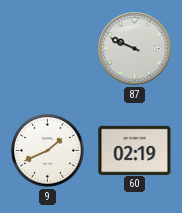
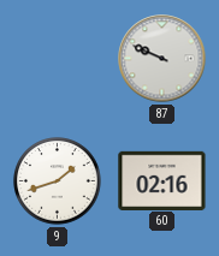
9: 1:41 -> 1:42 (58, 181)
60: 02:19 -> 02:16 (162, 180)
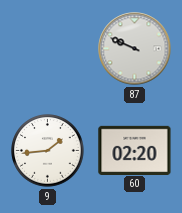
9: 1:42 -> 1:44 (48, 151)
60: 02:16 -> 02:20 (135, 150)
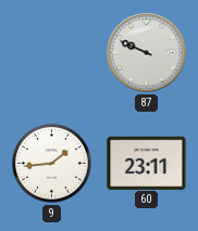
60: 02:20 -> 23:11 (147, 163)
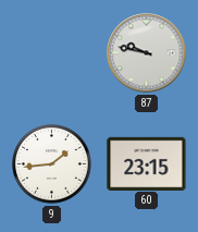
87: 9:49 -> 9:47 (147, 53)
60: 23:11 -> 23:15 (147, 163)
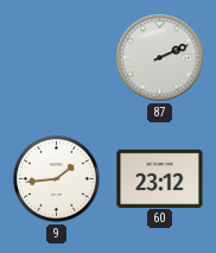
87: 9:47 -> 2:11 (160, 58)
60: 23:15 -> 23:12 (160, 178)
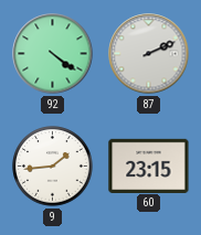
92: none -> 4:21 (53, 54)
60: 23:12 -> 23:15 (149, 165)
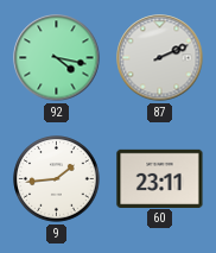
92: 4:21 -> 4:17 (57, 58)
60: 23:15 -> 23:11 (160, 178)
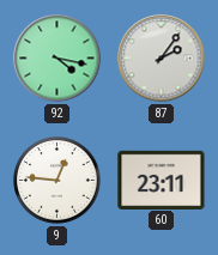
87: 2:11 -> 2:06 (162, 59)
9: 1:44 -> 12:46 (57, 181)
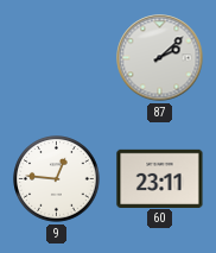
92: 4:17 -> none (57, 59)
87: 2:06 -> 2:08 (160, 58)
